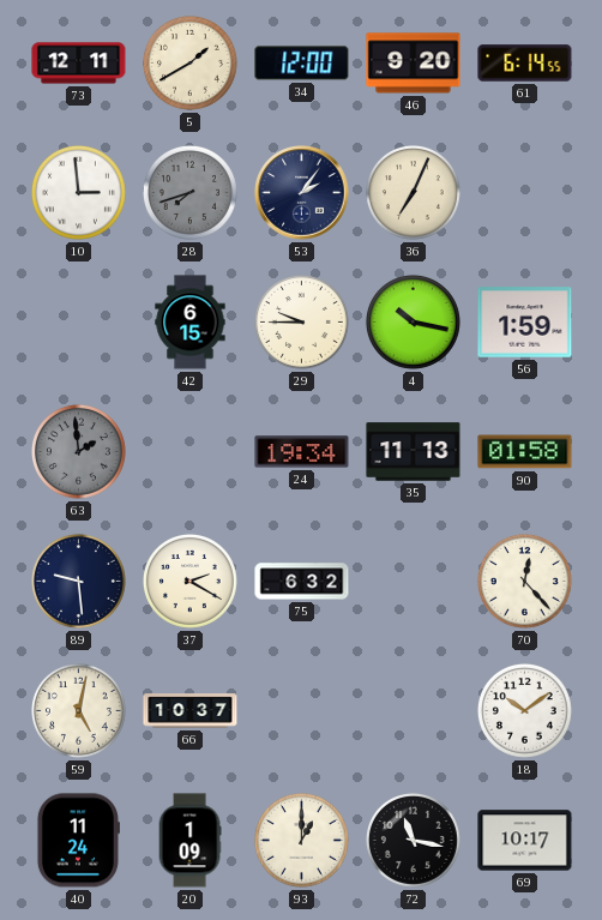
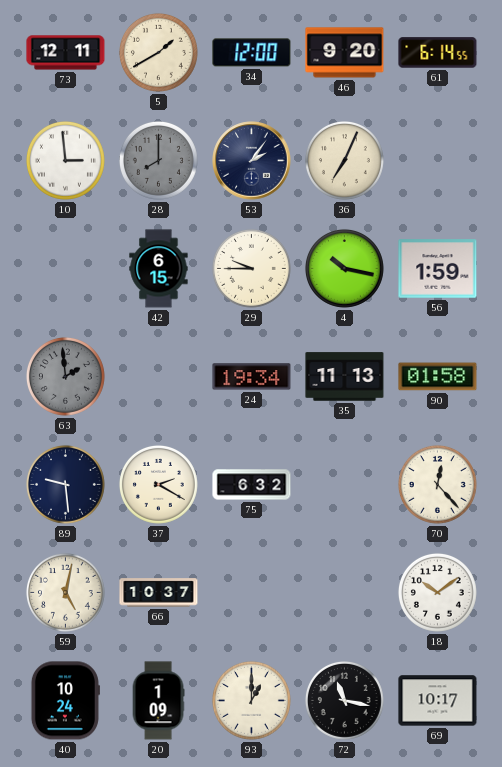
28: 7:42 -> 8:00 (158, 160)
40: 11:24 -> 10:24 (65, 701)
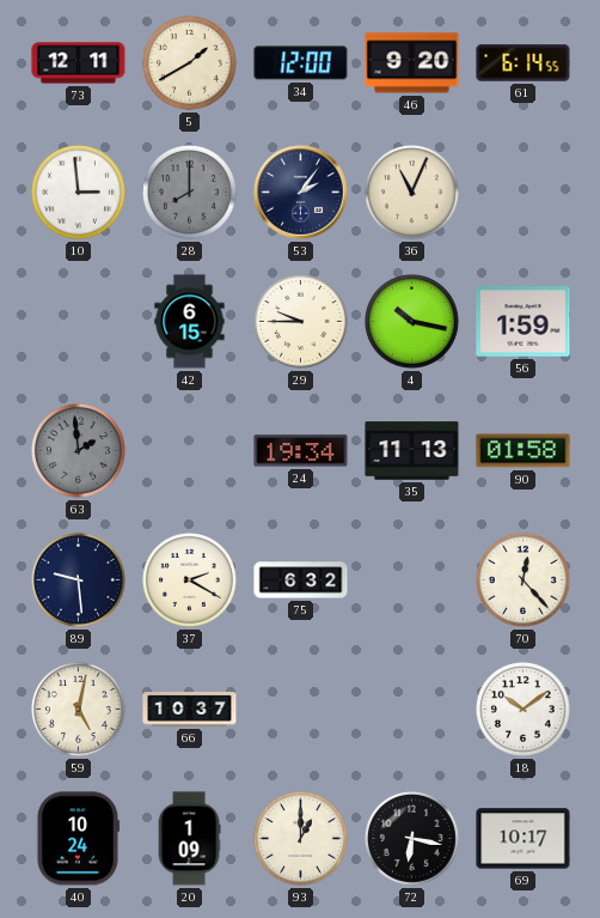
36: 7:04 -> 11:04 (411, 191)
72: 11:17 -> 6:17 (411, 838)
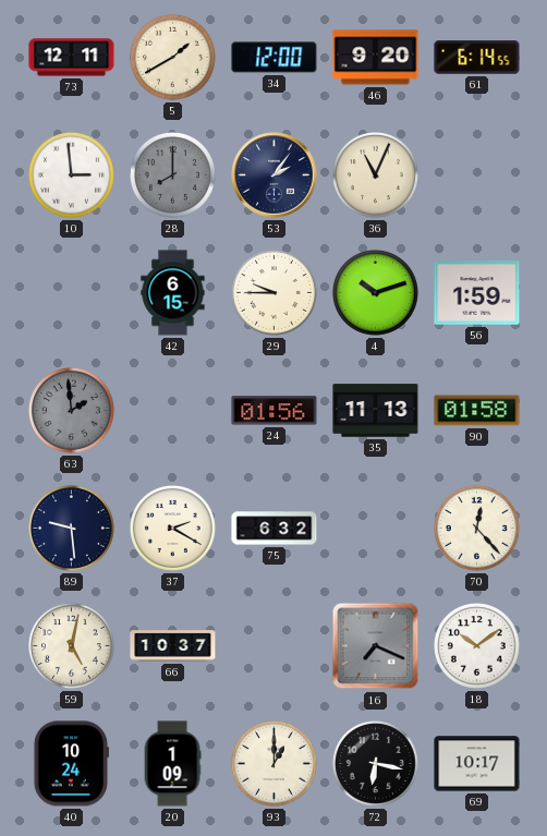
4: 10:17 -> 10:12 (375, 292)
24: 19:34 -> 01:56 (275, 411)
16: none -> 7:19 (376, 646)
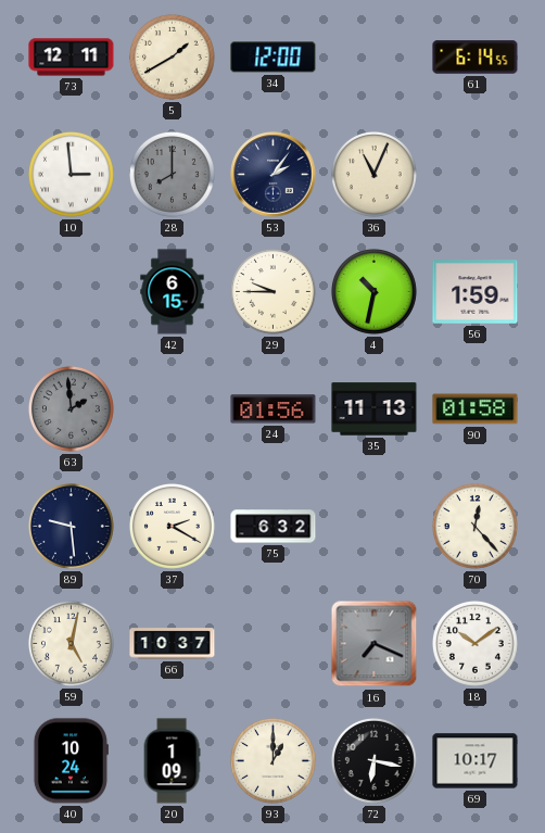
46: 9:20 -> none (376, 58)
4: 10:12 -> 10:32 (373, 291)
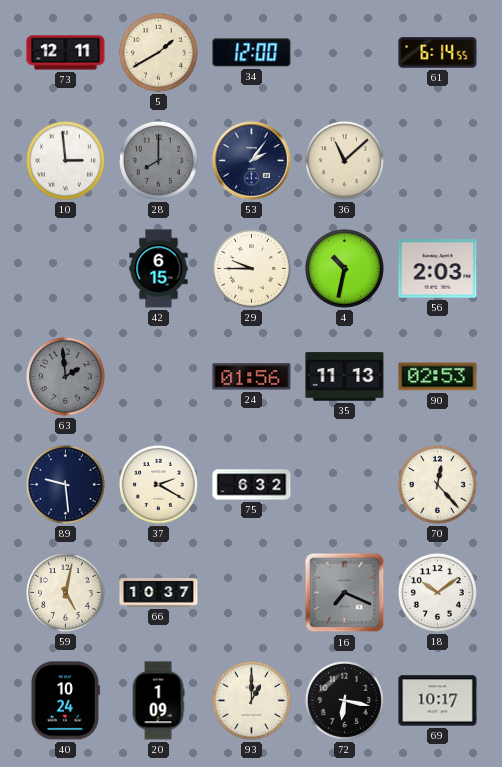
36: 11:04 -> 11:08 (344, 160)
56: 1:59 -> 2:03 (438, 269)
90: 01:58 -> 02:53 (438, 377)
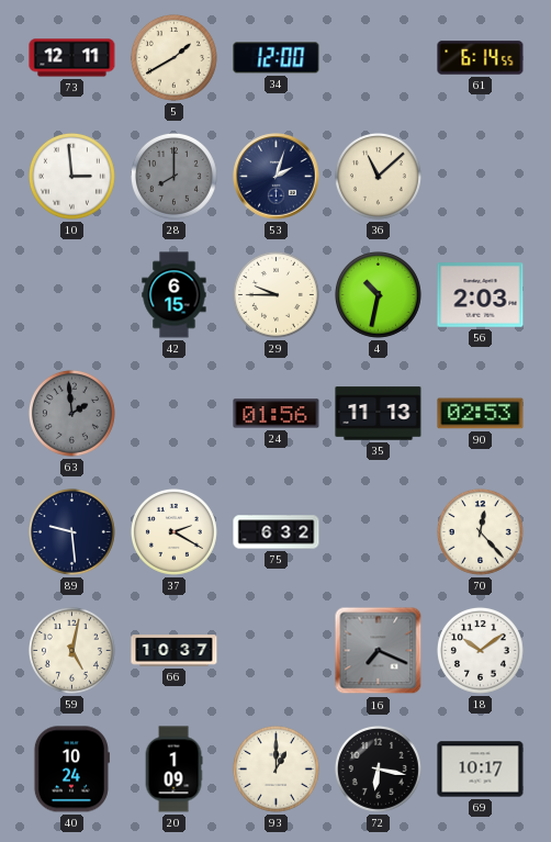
53: 2:06 -> 2:03 (277, 177)
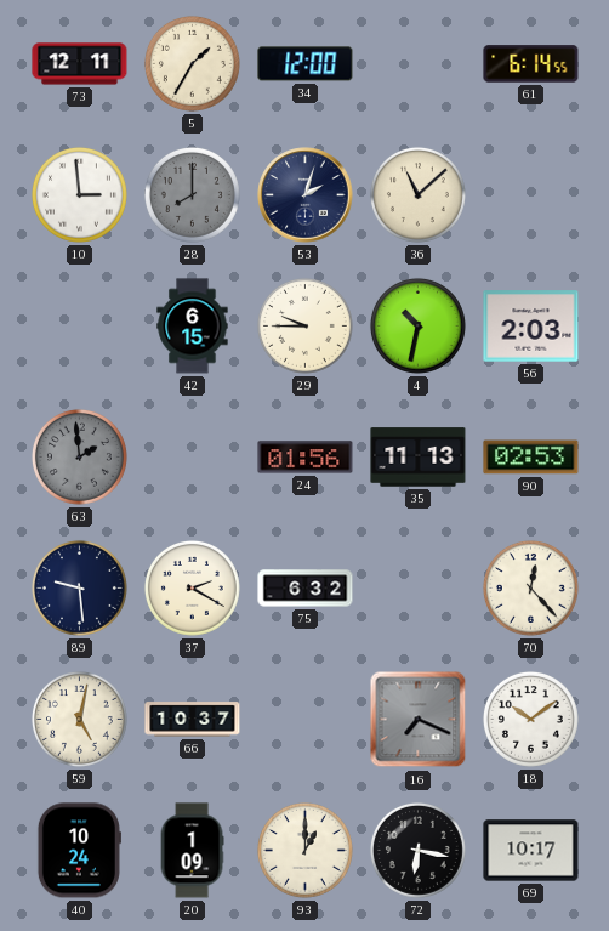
5: 1:40 -> 1:35 (192, 63)
